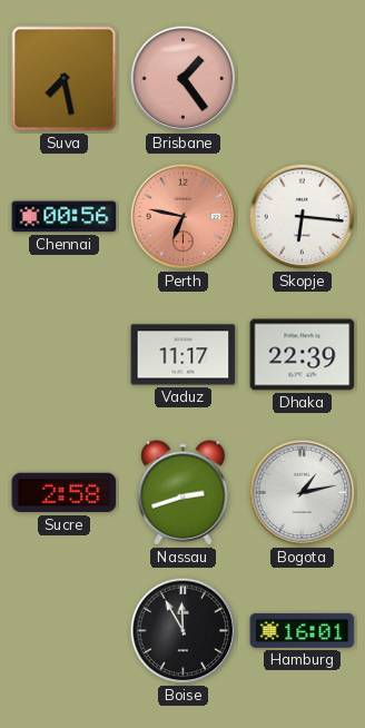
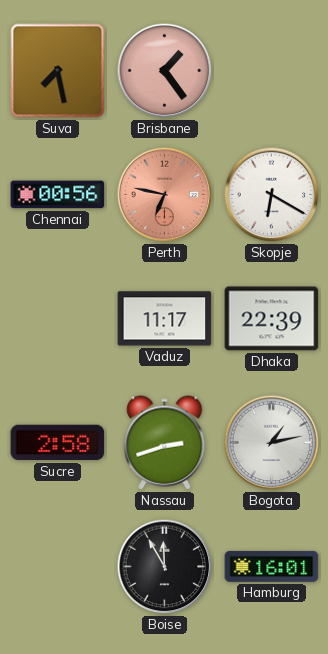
Skopje: 6:16 -> 6:20 (272, 195)
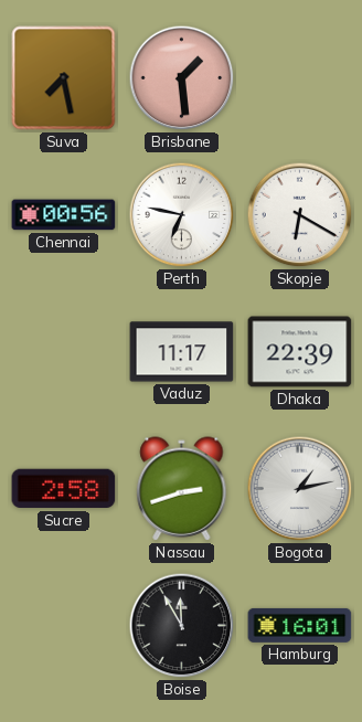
Brisbane: 1:24 -> 1:29 (182, 78)
Perth dial: salmon -> white (182, 215)
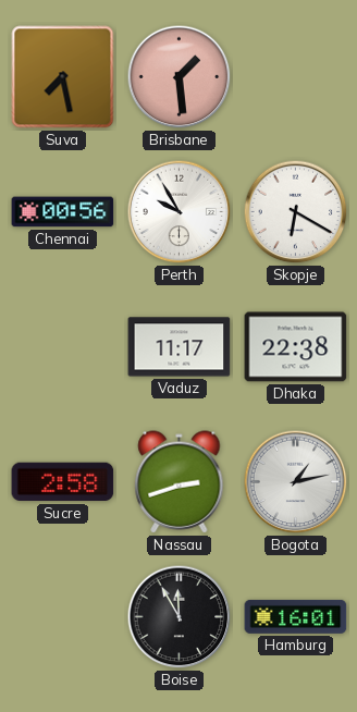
Perth: 6:47 -> 9:55 (180, 212)
Dhaka: 22:39 -> 22:38 (296, 347)
